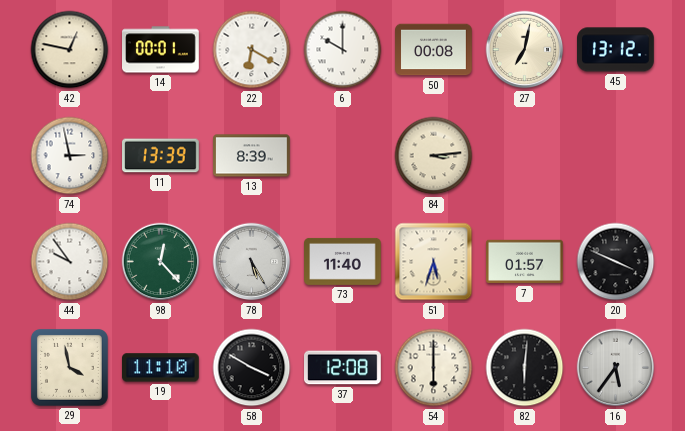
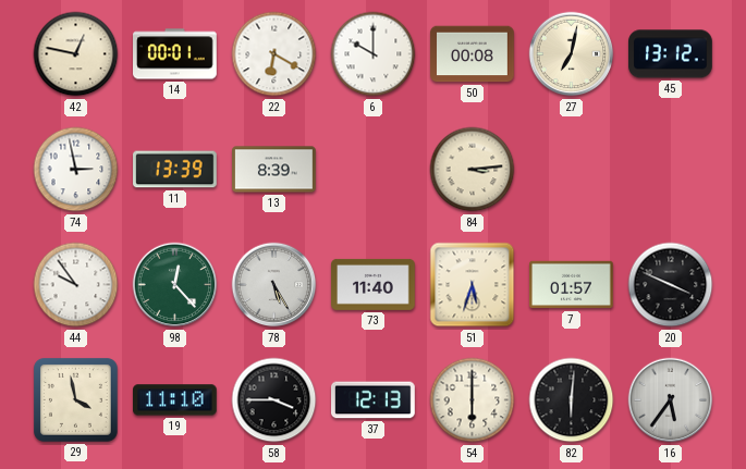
58: 3:50 -> 3:45 (274, 400)
37: 12:08 -> 12:13 (374, 400)
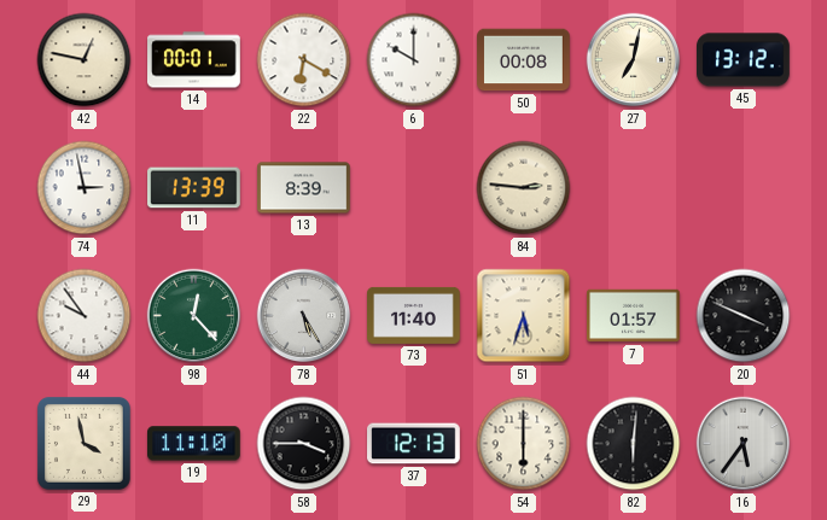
84: 3:14 -> 2:46 (524, 188)
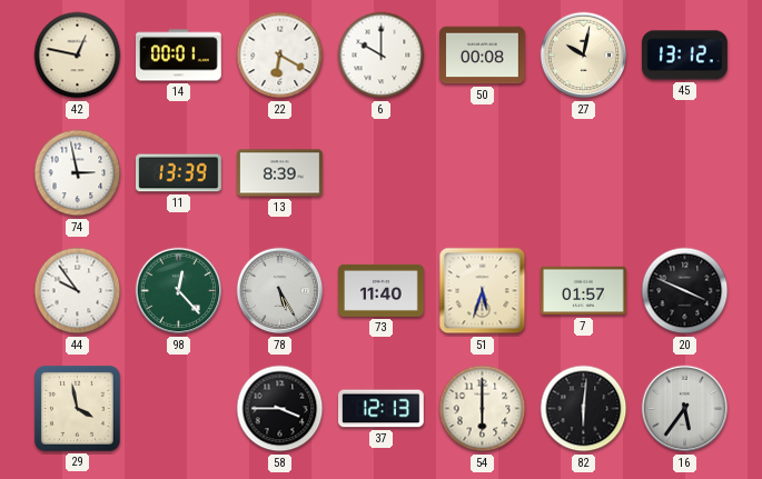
27: 7:02 -> 10:02 (584, 56)
84: 2:46 -> none (524, 188)
19: 11:10 -> none (194, 444)
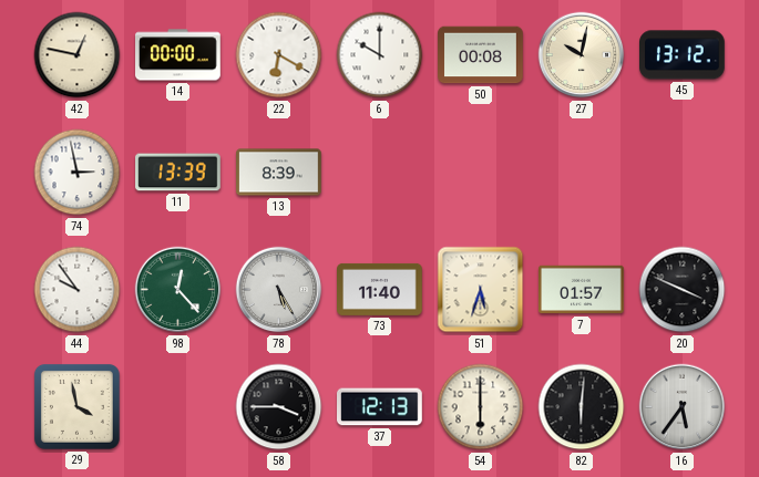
14: 00:01 -> 00:00 (178, 55)
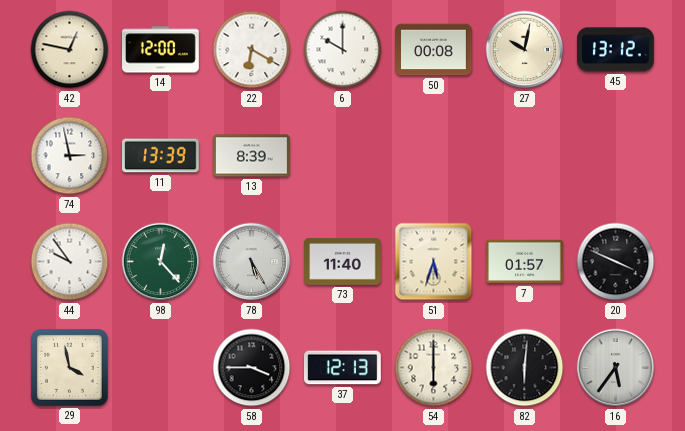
14: 00:00 -> 12:00 (161, 50)
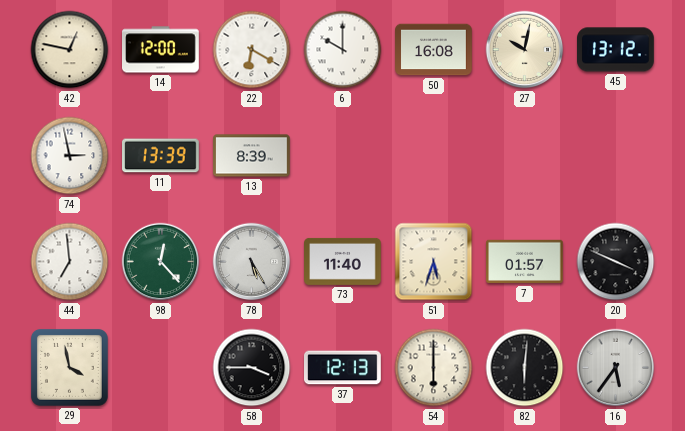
50: 00:08 -> 16:08 (434, 50)
44: 9:54 -> 6:59 (70, 262)
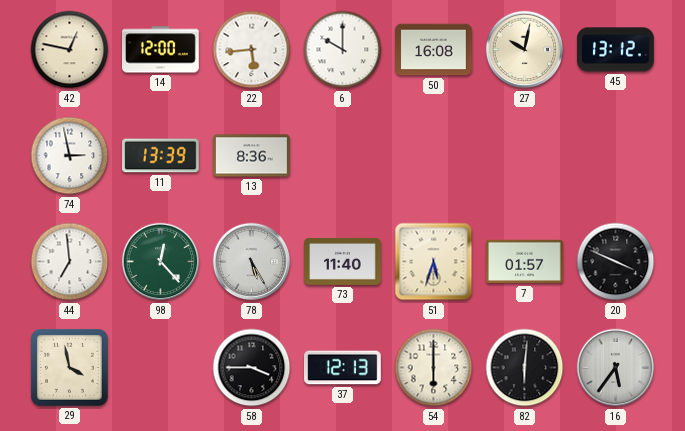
22: 6:20 -> 5:44 (252, 50)
13: 8:39 -> 8:36 (252, 156)
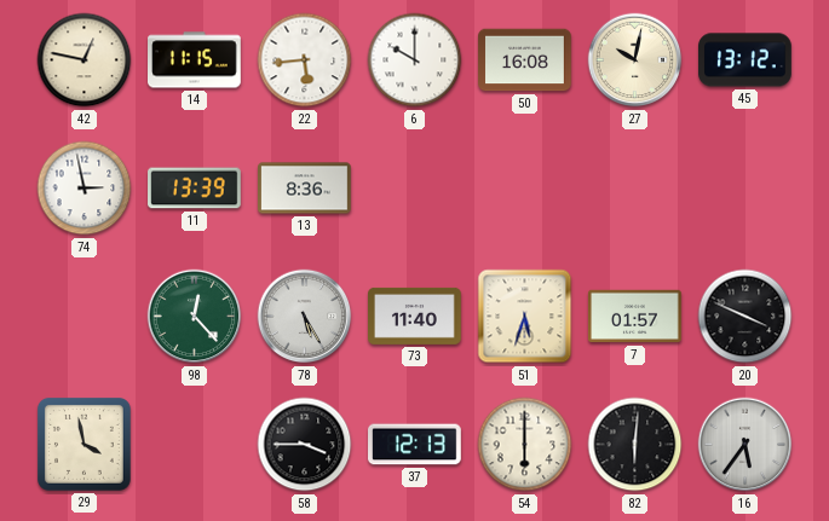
14: 12:00 -> 11:15 (195, 60)
44: 6:59 -> none (70, 262)
